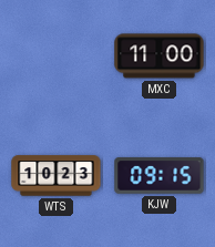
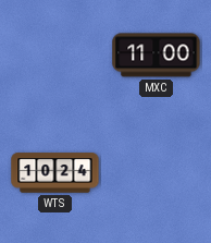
WTS: 10:23 -> 10:24 (55, 173)
KJW: 09:15 -> none (160, 176)
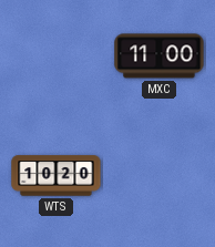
WTS: 10:24 -> 10:20 (57, 176)
